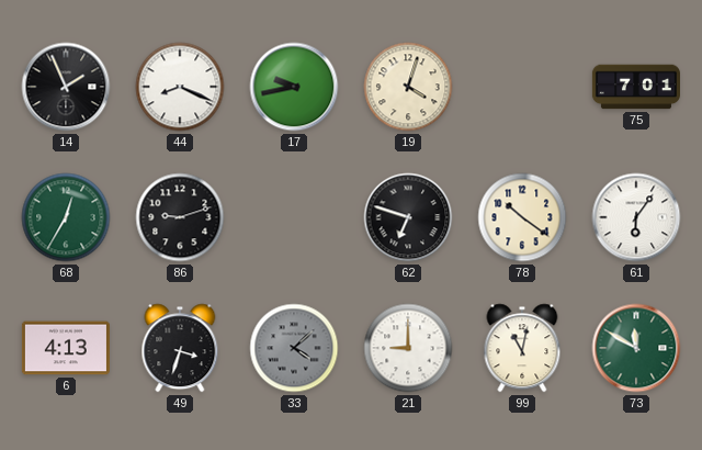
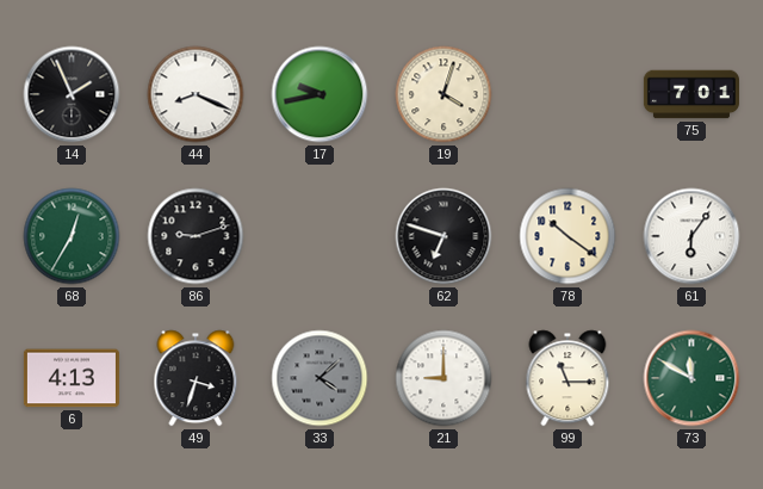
99: 11:02 -> 11:15 (567, 378)
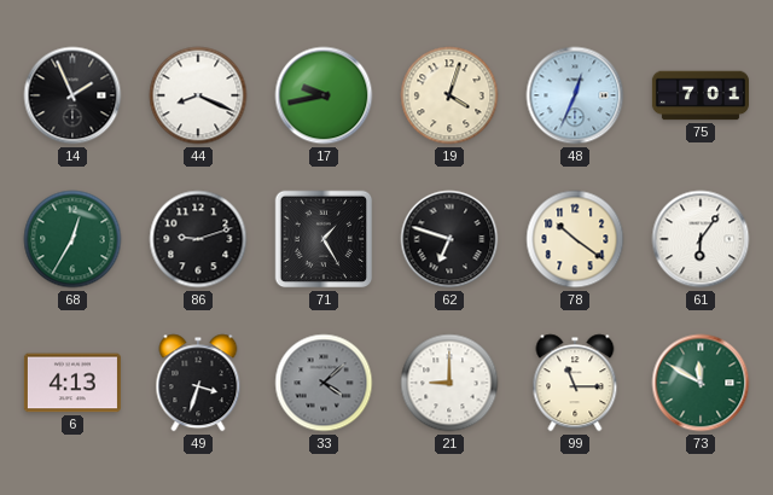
48: none -> 12:34 (575, 95)
71: none -> 1:25 (324, 239)
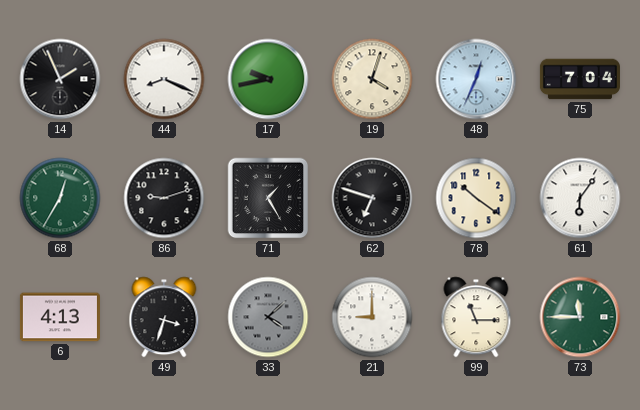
75: 7:01 -> 7:04 (580, 79)
73: 11:50 -> 11:45 (580, 317)
